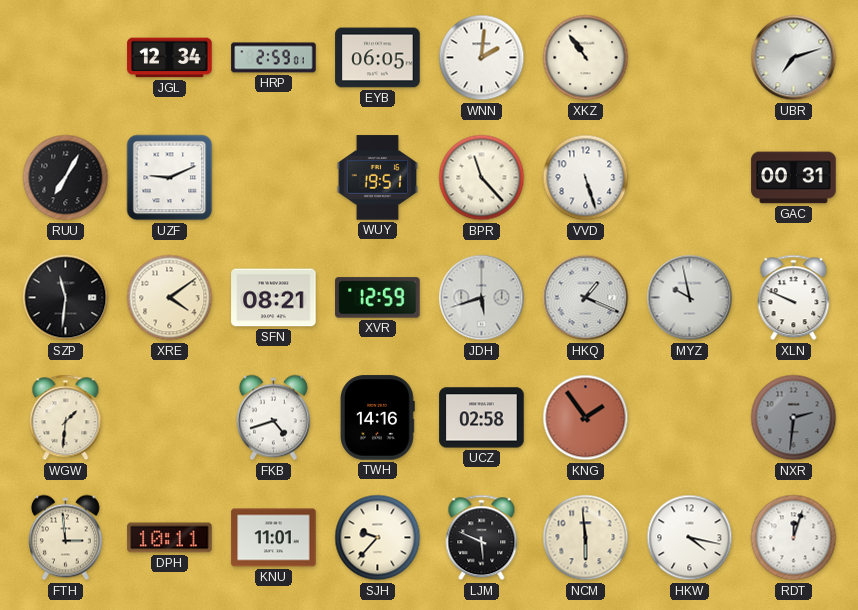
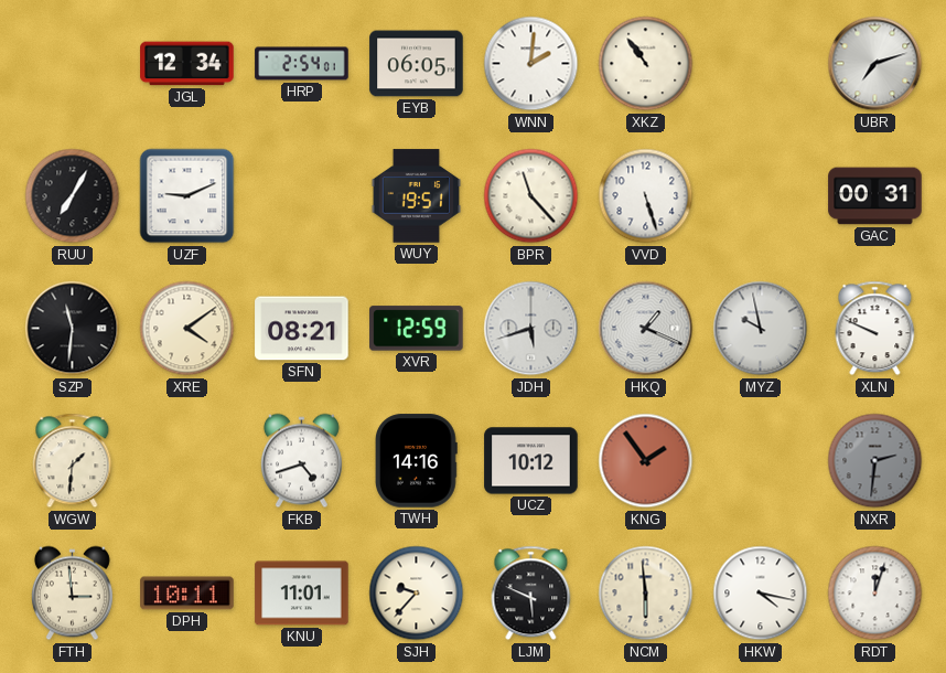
HRP: 2:59 -> 2:54 (302, 64)
UCZ: 02:58 -> 10:12 (531, 461)
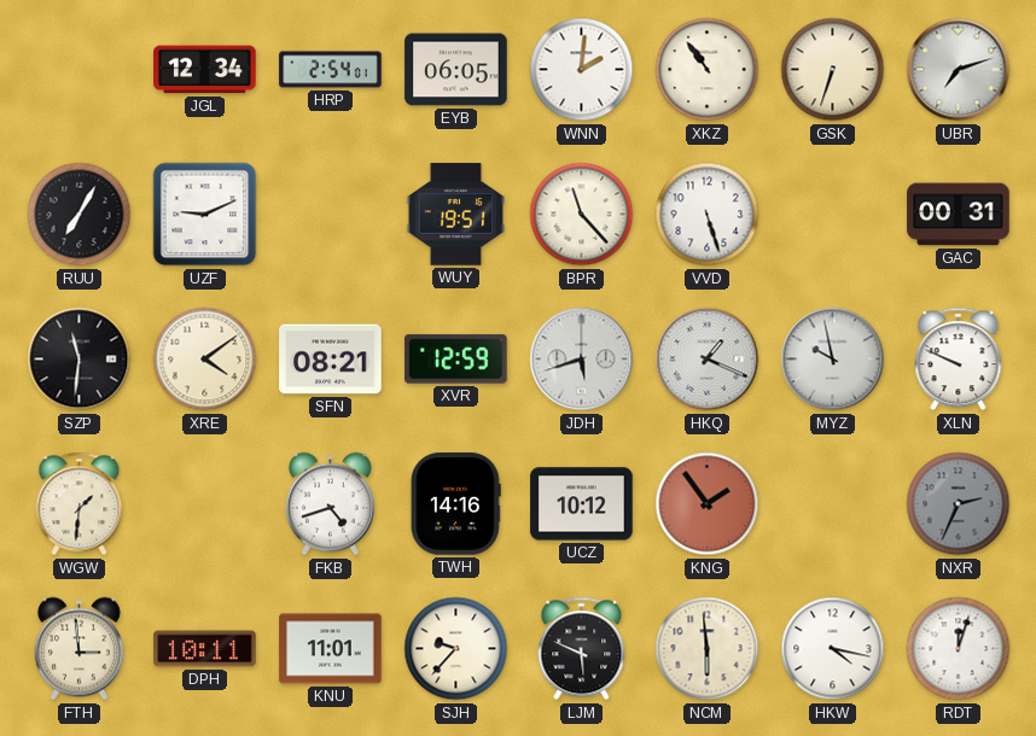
GSK: none -> 6:33 (833, 70)
NXR: 2:31 -> 2:34 (959, 504)
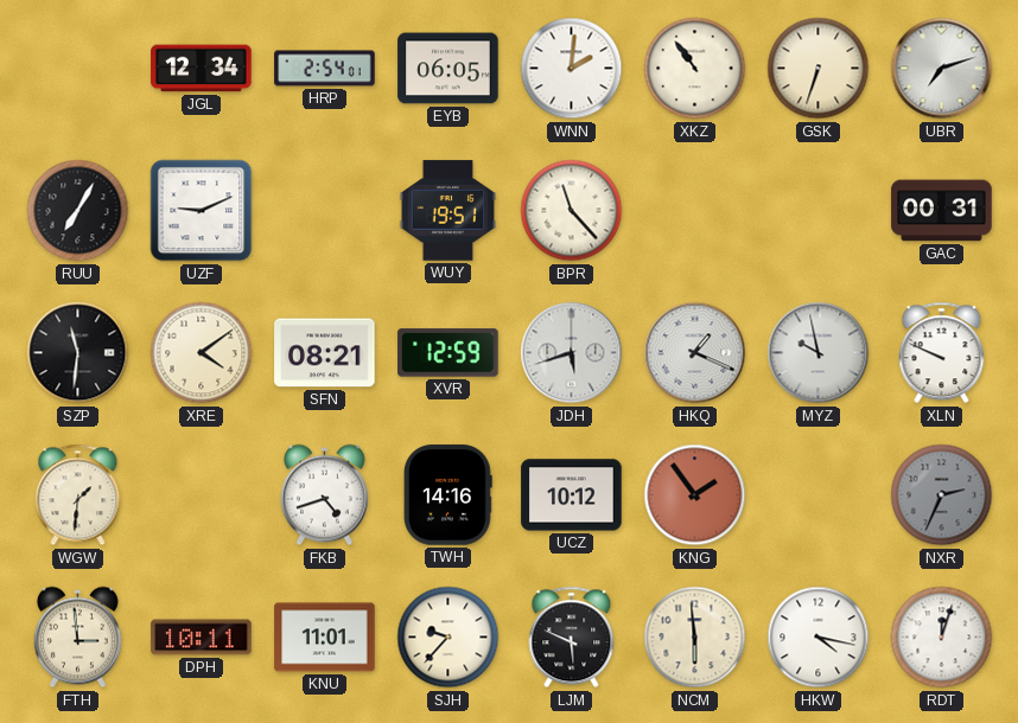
VVD: 5:27 -> none (708, 215)
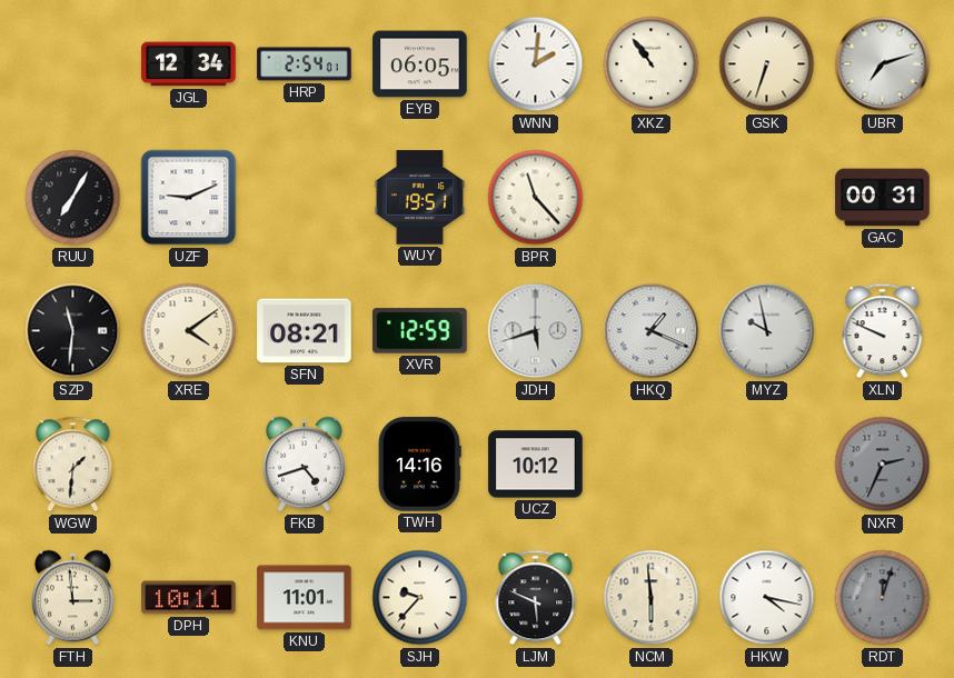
KNG: 1:54 -> none (695, 495)
RDT dial: white -> grey (883, 598)
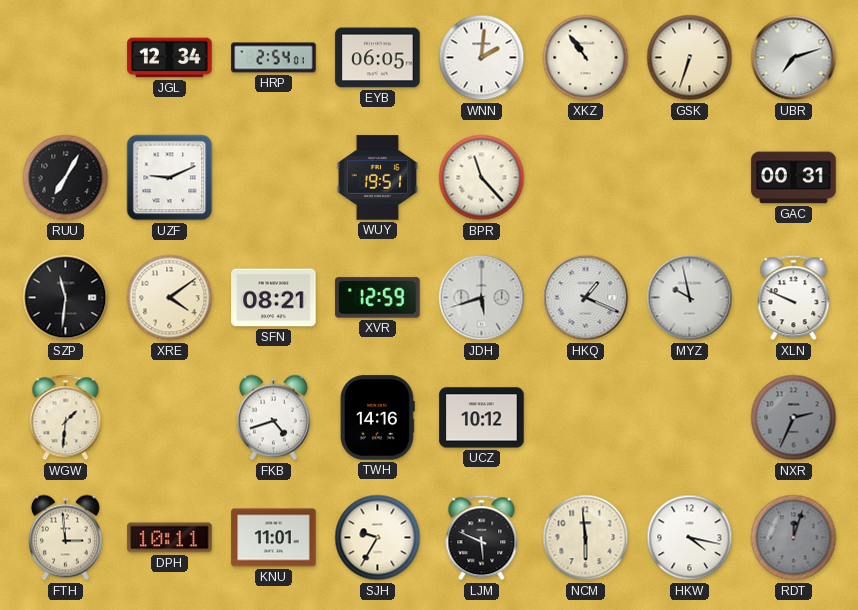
SJH: 9:37 -> 9:35 (378, 538)
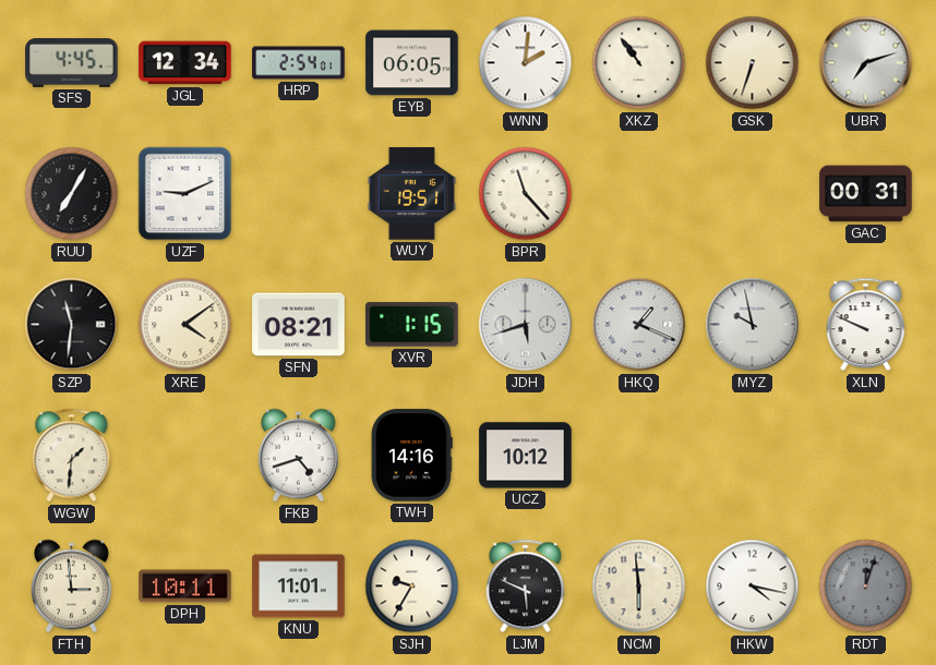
SFS: none -> 4:45 (72, 63)
XVR: 12:59 -> 1:15 (412, 325)
NXR: 2:34 -> none (794, 418)
